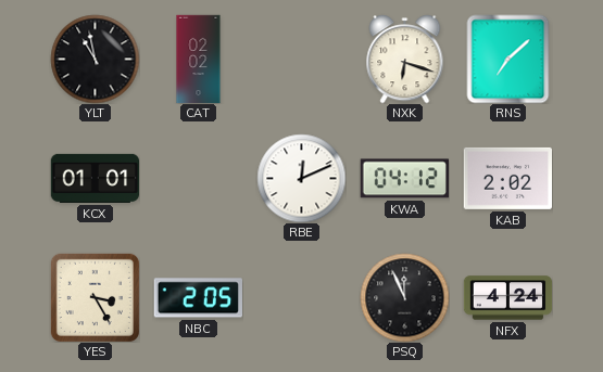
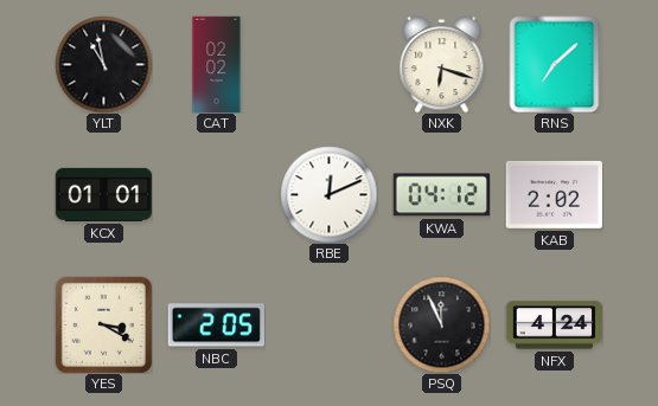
YES: 3:25 -> 3:20 (103, 324)
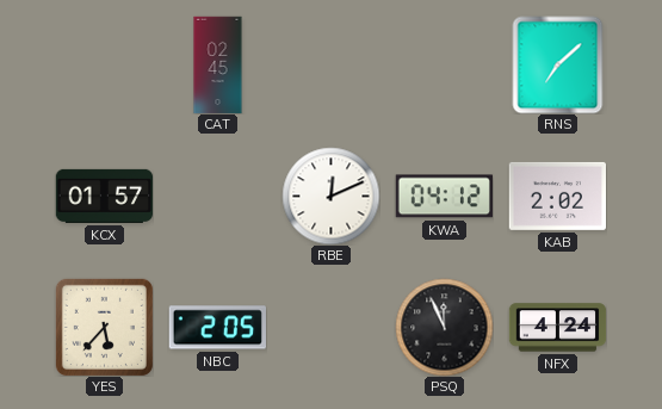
YLT: 10:58 -> none (103, 64)
CAT: 02:02 -> 02:45 (218, 64)
NXK: 6:18 -> none (442, 64)
KCX: 01:01 -> 01:57 (104, 196)
YES: 3:20 -> 5:37 (104, 327)
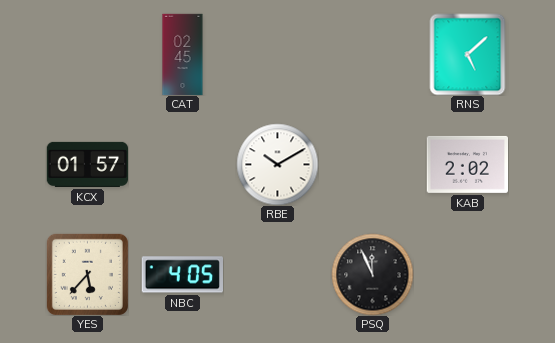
RNS: 7:08 -> 5:08 (468, 54)
RBE: 12:11 -> 10:10 (277, 164)
KWA: 04:12 -> none (444, 197)
NBC: 2:05 -> 4:05 (182, 275)
NFX: 4:24 -> none (557, 328)
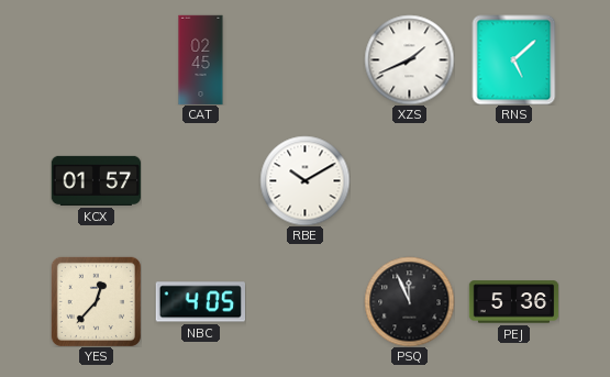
XZS: none -> 1:41 (409, 59)
KAB: 2:02 -> none (467, 164)
YES: 5:37 -> 12:37 (96, 301)
PEJ: none -> 5:36 (513, 302)
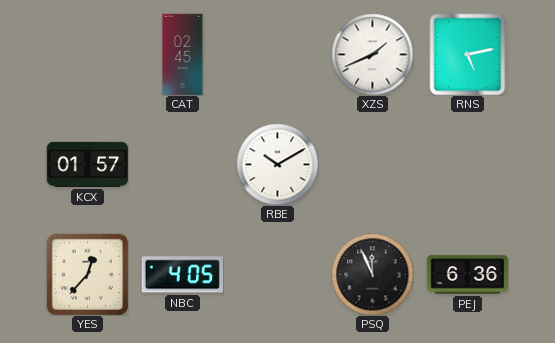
RNS: 5:08 -> 5:13 (468, 54)
PEJ: 5:36 -> 6:36 (467, 275)
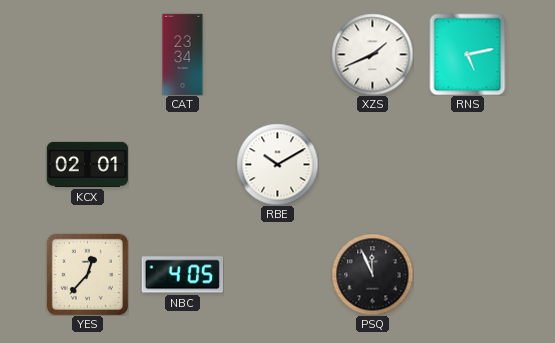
CAT: 02:45 -> 23:34 (183, 54)
KCX: 01:57 -> 02:01 (87, 164)
PEJ: 6:36 -> none (467, 275)
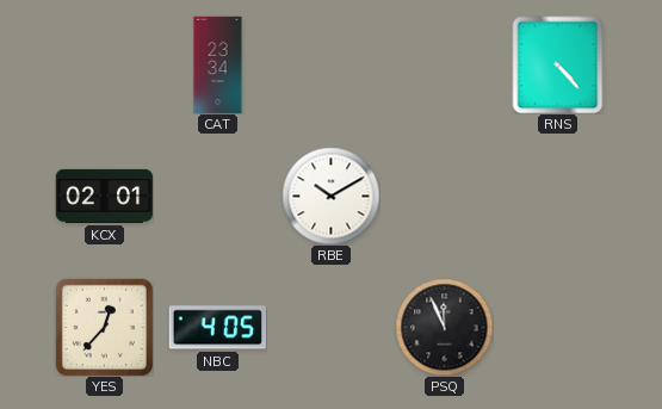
XZS: 1:41 -> none (372, 54)
RNS: 5:13 -> 4:23 (558, 64)
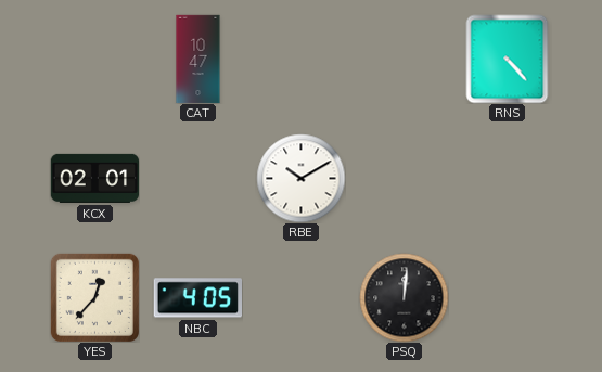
CAT: 23:34 -> 10:47 (198, 59)
PSQ: 11:56 -> 12:01 (404, 297)
